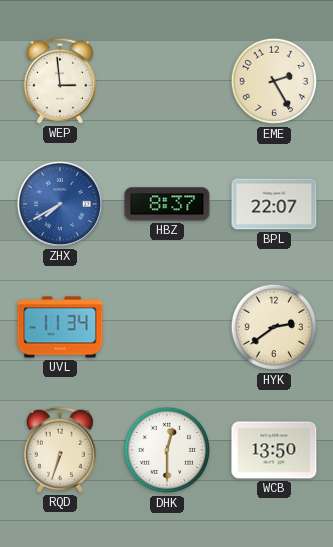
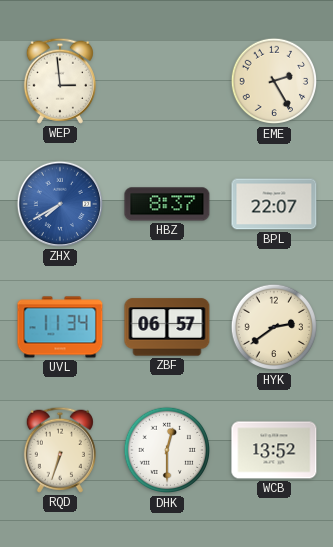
ZBF: none -> 06:57 (167, 327)
WCB: 13:50 -> 13:52 (274, 450)
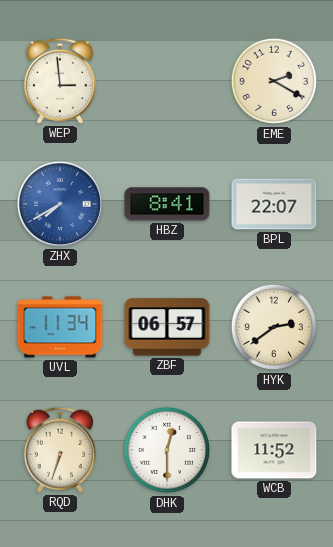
EME: 2:25 -> 2:20 (274, 81)
HBZ: 8:37 -> 8:41 (167, 204)
WCB: 13:52 -> 11:52 (274, 450)
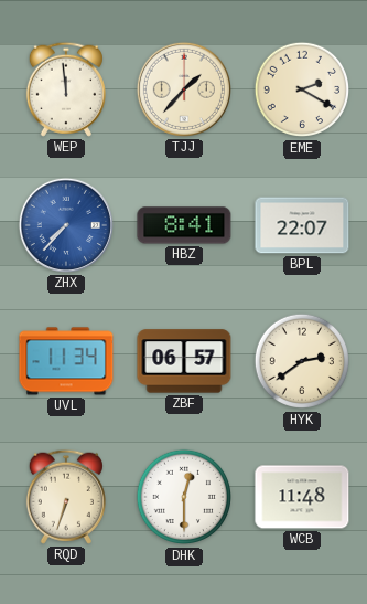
WEP: 2:59 -> 11:59 (66, 89)
TJJ: none -> 1:37 (184, 89)
ZHX: 7:40 -> 7:37 (66, 225)
WCB: 11:52 -> 11:48 (302, 497)
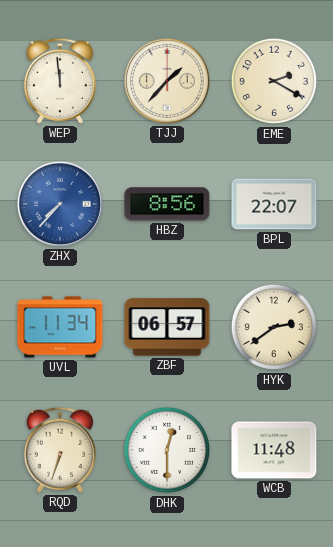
HBZ: 8:41 -> 8:56 (167, 204)
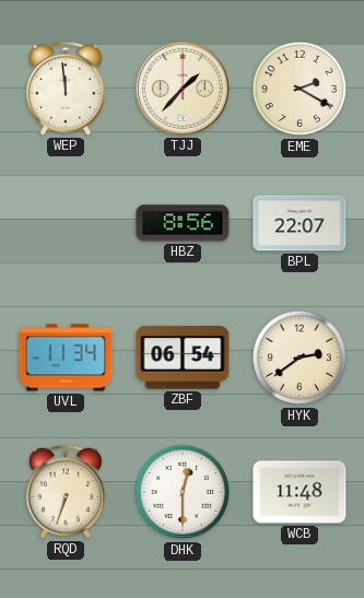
ZHX: 7:37 -> none (60, 204)
ZBF: 06:57 -> 06:54 (183, 357)
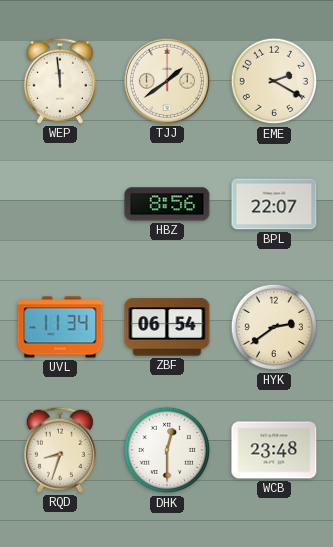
TJJ: 1:37 -> 1:39 (167, 81)
RQD: 6:33 -> 8:33 (60, 450)
WCB: 11:48 -> 23:48 (274, 450)
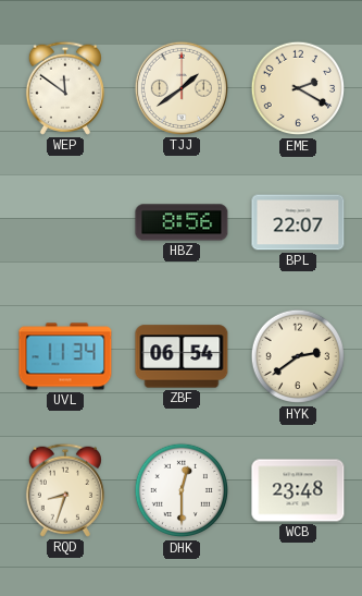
WEP: 11:59 -> 11:51 (65, 88)
